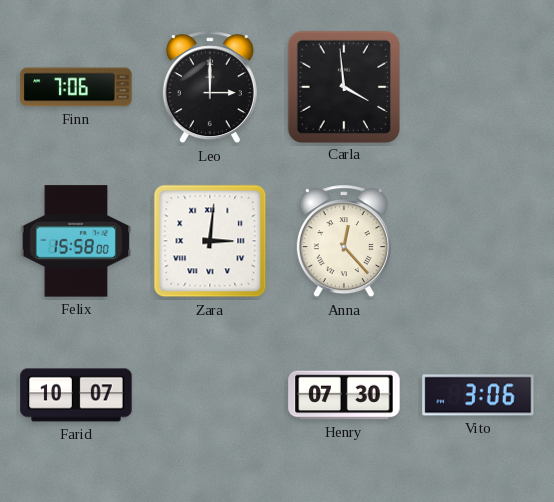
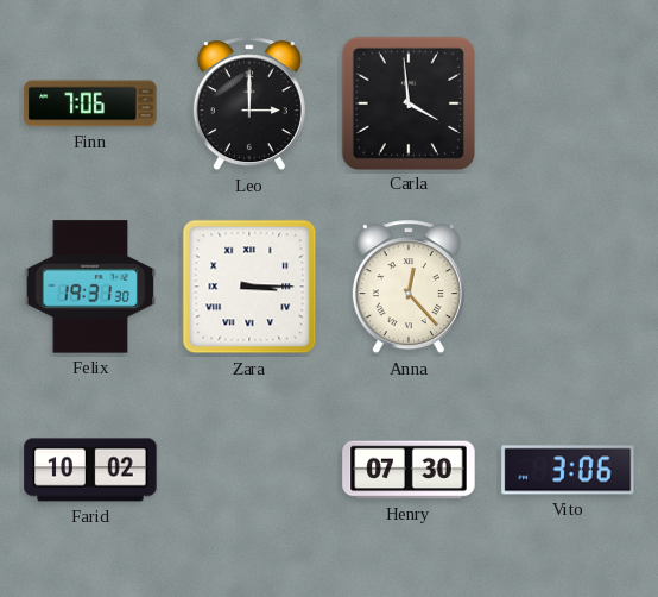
Felix: 15:58 -> 19:31 (90, 287)
Zara: 3:01 -> 3:15 (249, 287)
Farid: 10:07 -> 10:02 (90, 470)
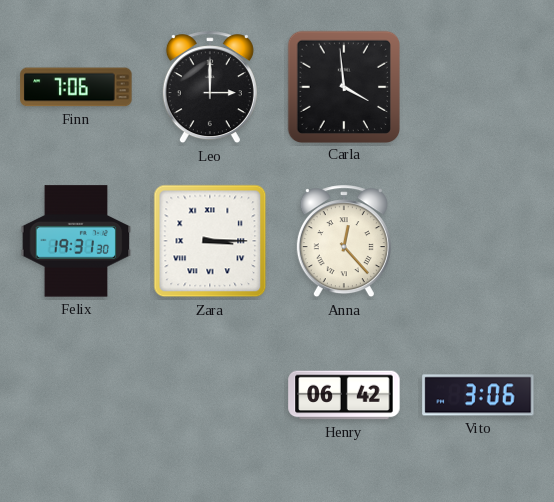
Farid: 10:02 -> none (90, 470)
Henry: 07:30 -> 06:42 (344, 395)
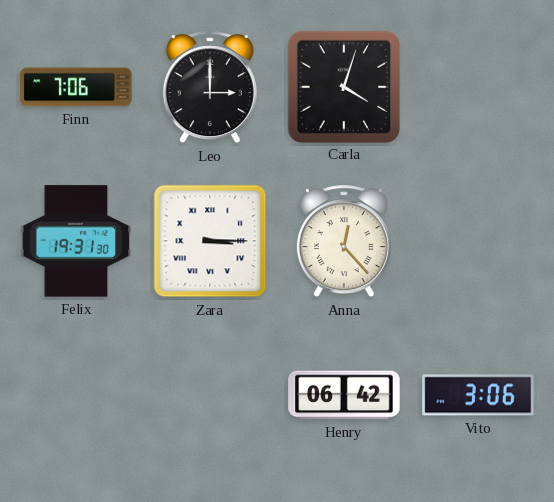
Carla: 3:59 -> 4:03 (343, 86)
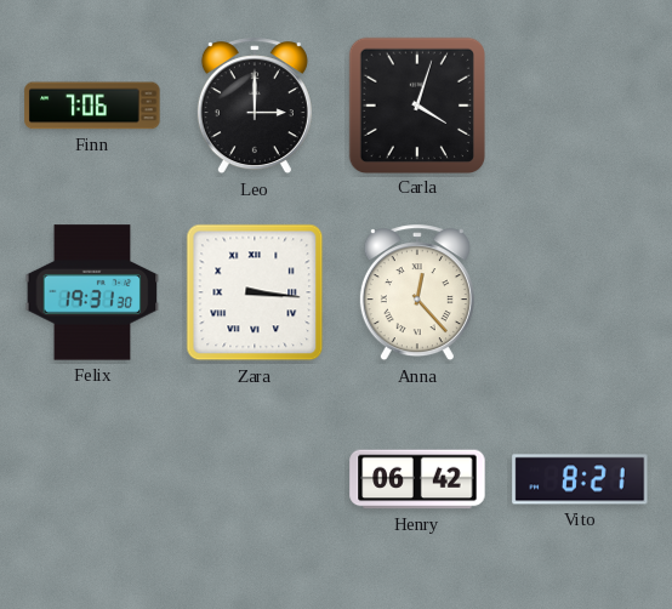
Zara: 3:15 -> 3:16 (255, 292)
Vito: 3:06 -> 8:21 (580, 479)
